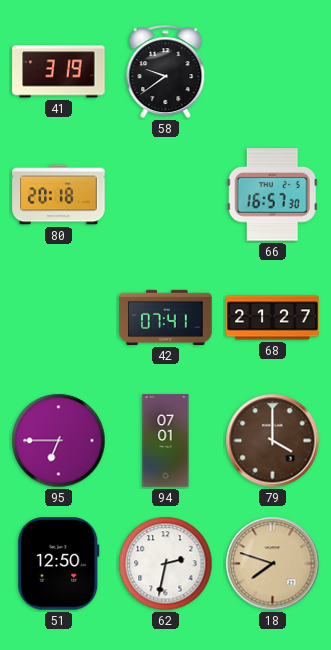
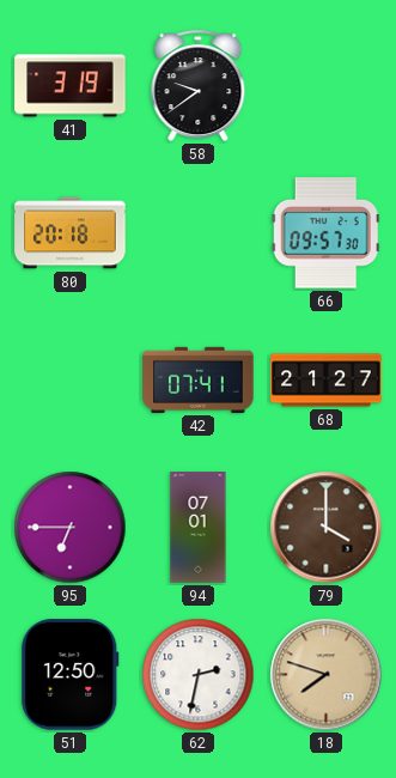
66: 16:57 -> 09:57 (325, 233)
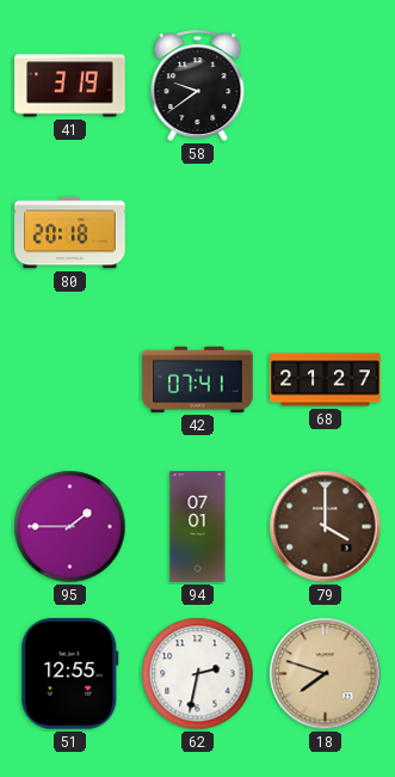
66: 09:57 -> none (325, 233)
95: 6:45 -> 1:45 (70, 527)
51: 12:50 -> 12:55 (70, 674)
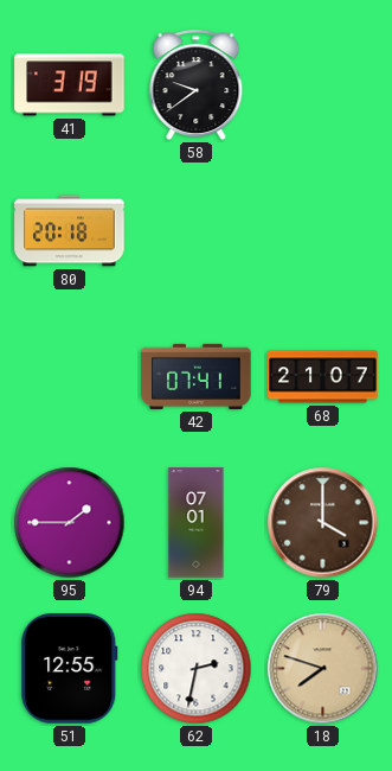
68: 21:27 -> 21:07 (323, 377)
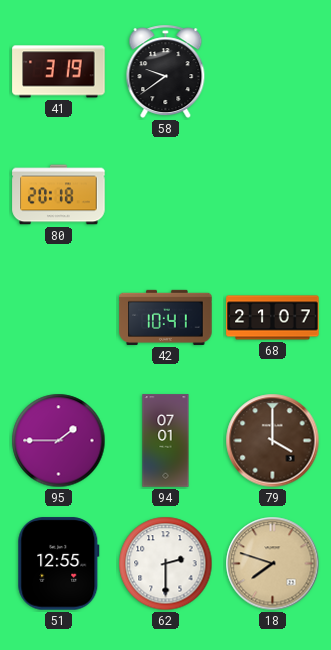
42: 07:41 -> 10:41 (166, 317)
62: 2:32 -> 2:30 (166, 564)
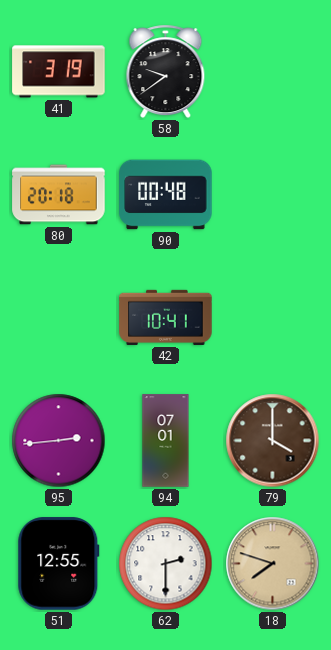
90: none -> 00:48 (166, 195)
68: 21:07 -> none (273, 318)
95: 1:45 -> 2:44 (59, 441)
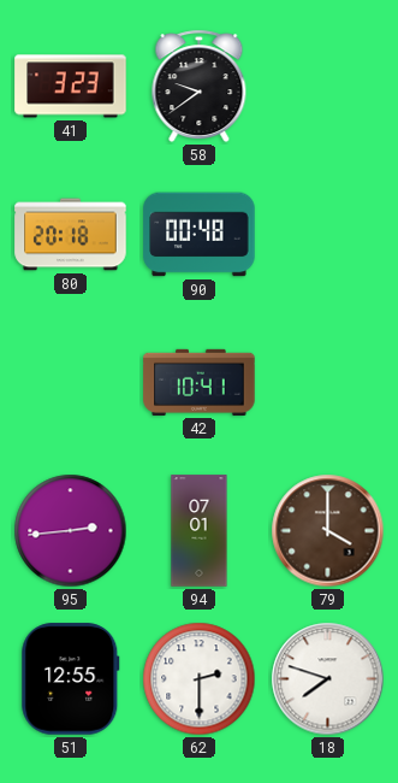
41: 3:19 -> 3:23 (71, 87)
18 dial: champagne -> white (328, 679)
